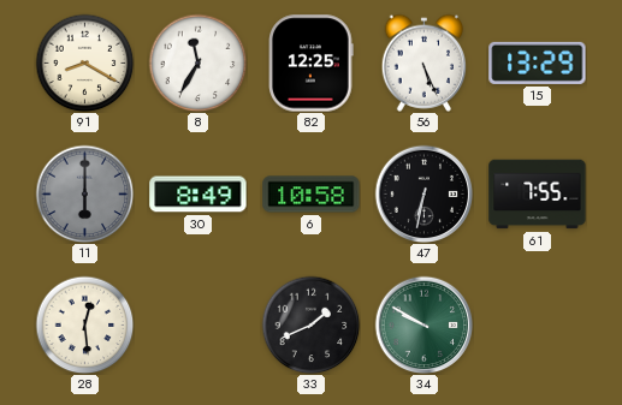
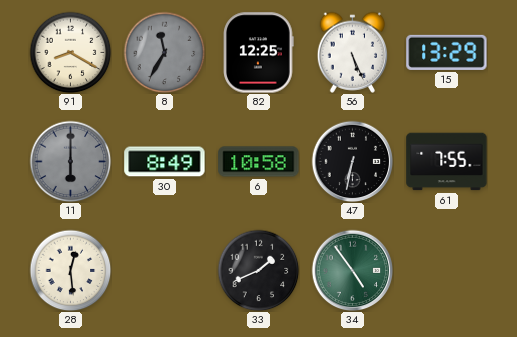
8 dial: white -> grey (164, 52)
34: 9:50 -> 4:54 (352, 270)
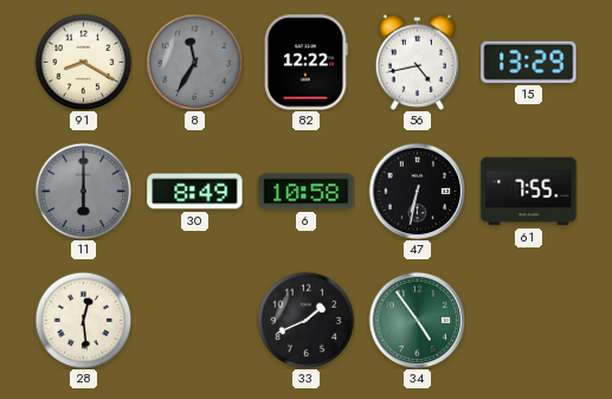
82: 12:25 -> 12:22 (307, 63)
56: 5:26 -> 4:43 (418, 62)
